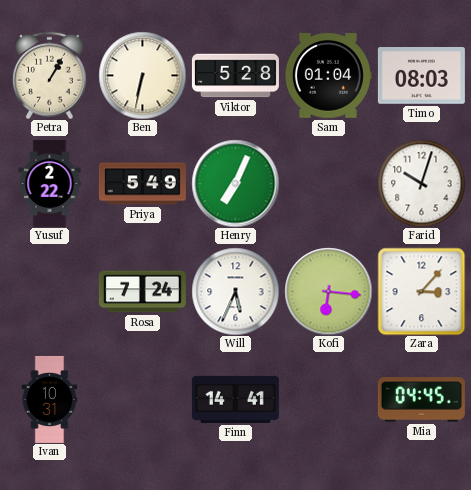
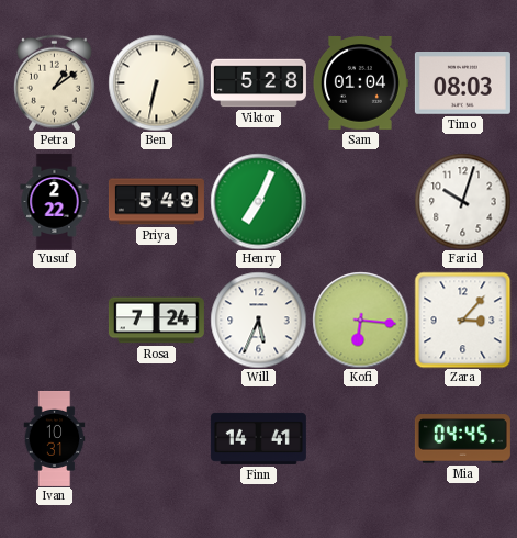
Petra: 1:05 -> 1:09 (54, 82)
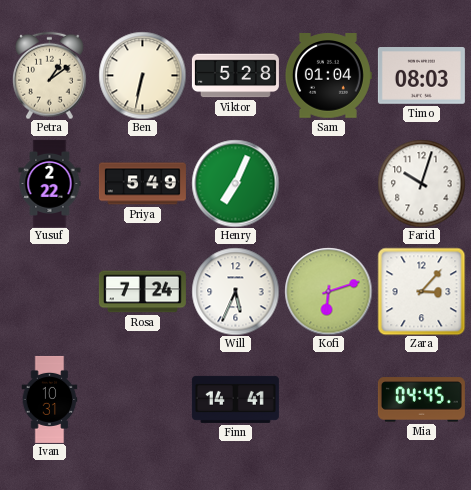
Kofi: 6:16 -> 6:12 (328, 291)
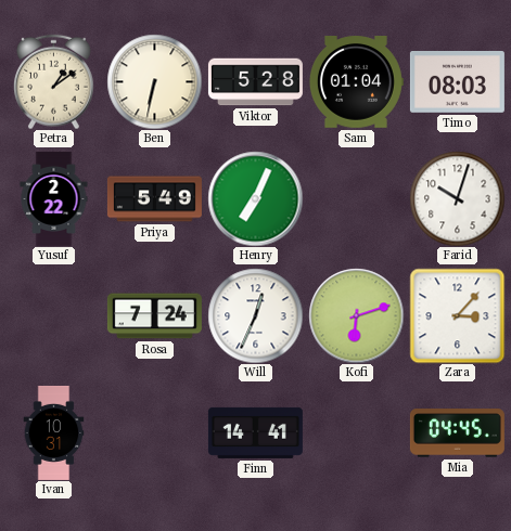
Will: 5:34 -> 12:34 (255, 315)
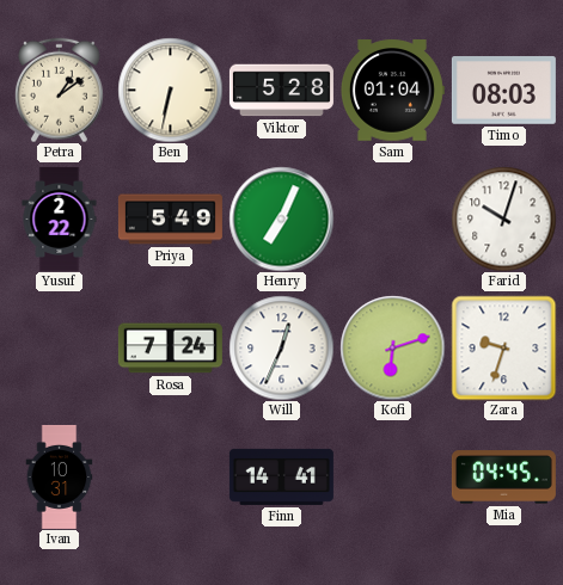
Zara: 3:07 -> 9:33 (503, 347)
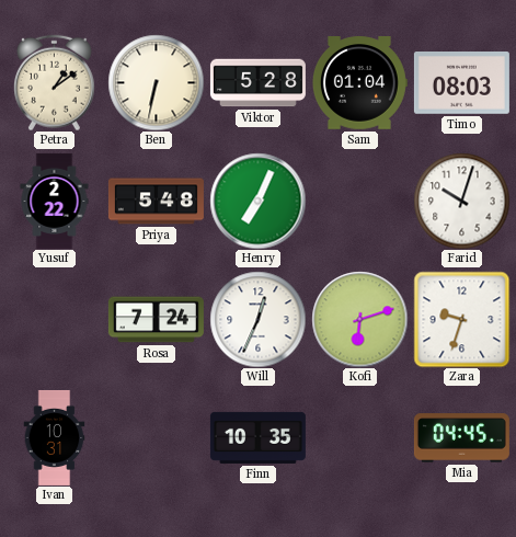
Priya: 5:49 -> 5:48 (156, 202)
Finn: 14:41 -> 10:35 (257, 437)
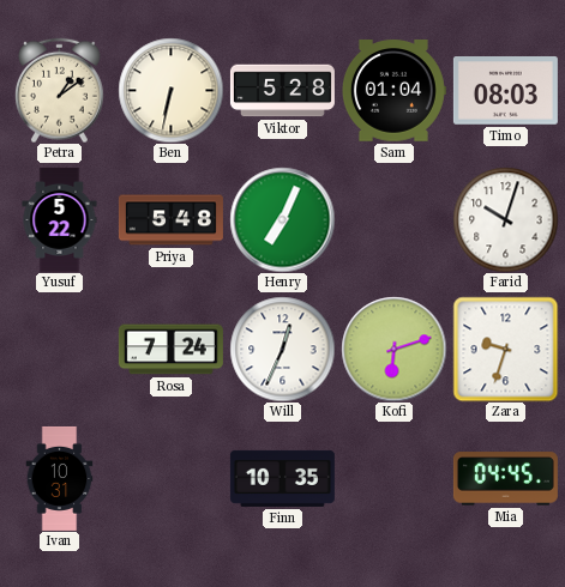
Yusuf: 2:22 -> 5:22 (60, 219)
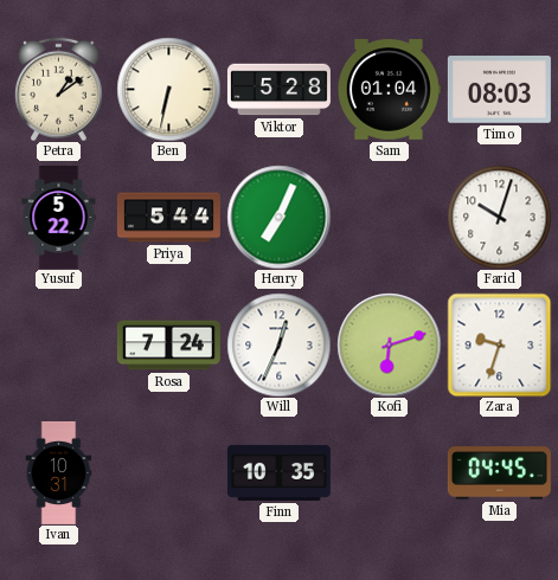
Priya: 5:48 -> 5:44 (168, 218)
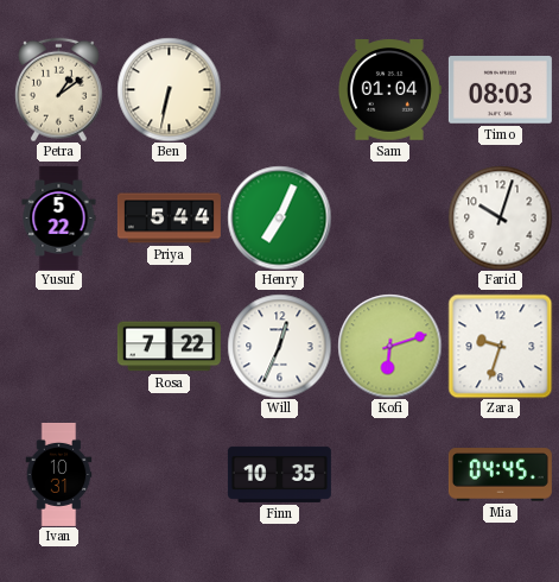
Viktor: 5:28 -> none (278, 90)
Rosa: 7:24 -> 7:22 (169, 347)
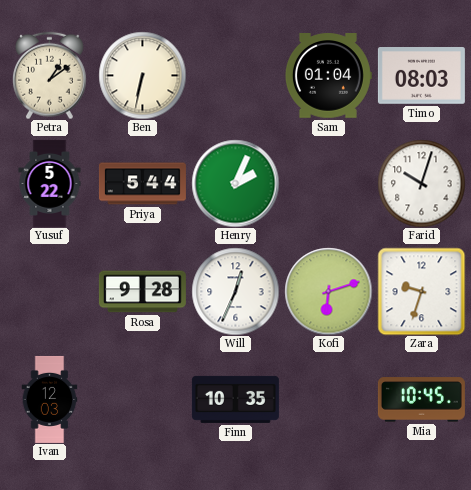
Henry: 7:04 -> 2:04 (235, 183)
Rosa: 7:22 -> 9:28 (142, 292)
Ivan: 10:31 -> 12:03 (50, 399)
Mia: 04:45 -> 10:45 (421, 400)
